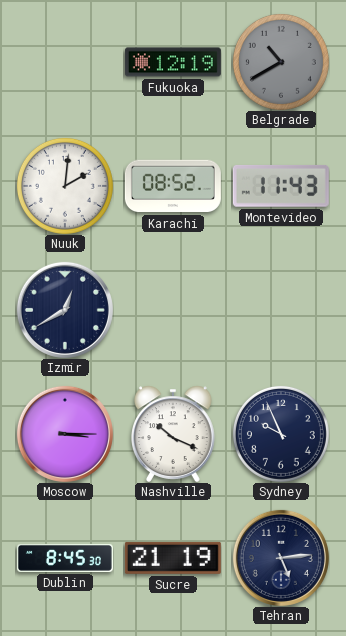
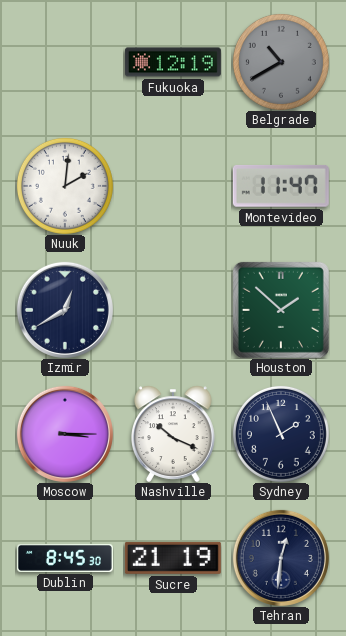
Karachi: 08:52 -> none (173, 186)
Montevideo: 11:43 -> 11:47 (281, 186)
Houston: none -> 1:52 (281, 310)
Sydney: 9:56 -> 1:56 (281, 434)
Tehran: 5:14 -> 12:31 (281, 558)
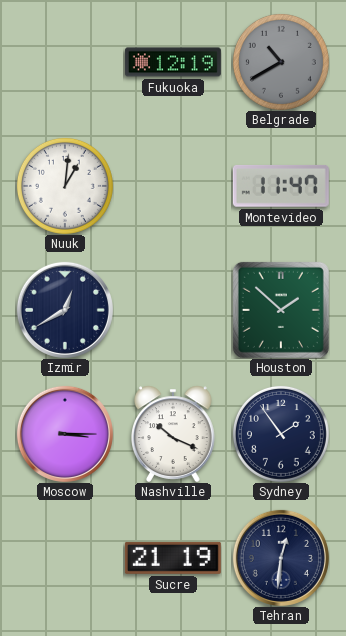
Nuuk: 2:01 -> 1:01 (65, 186)
Sydney: 1:56 -> 1:54 (281, 434)
Dublin: 8:45 -> none (65, 558)
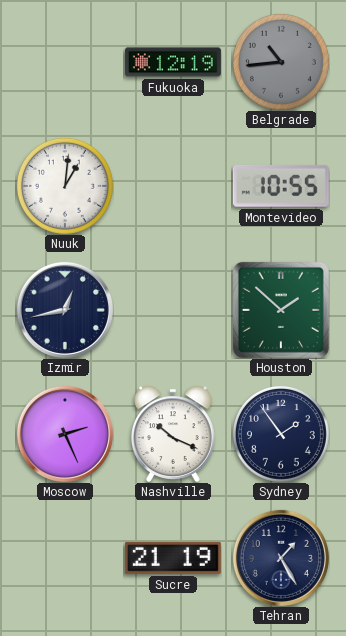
Belgrade: 10:40 -> 10:44 (281, 62)
Montevideo: 11:47 -> 10:55 (281, 186)
Izmir: 12:40 -> 12:43 (65, 310)
Moscow: 3:15 -> 2:26 (65, 434)
Tehran: 12:31 -> 1:25 (281, 558)
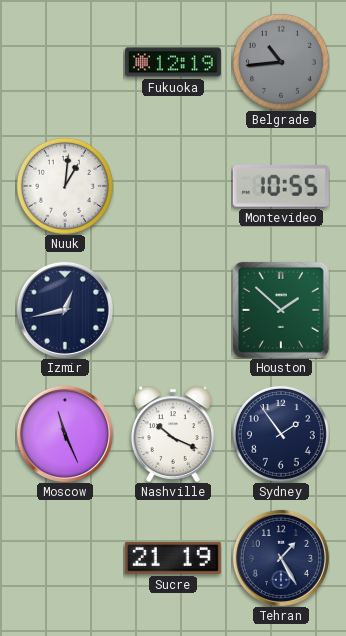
Moscow: 2:26 -> 11:26 (65, 434)
